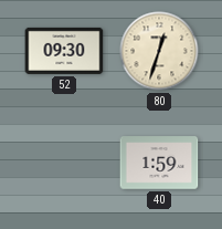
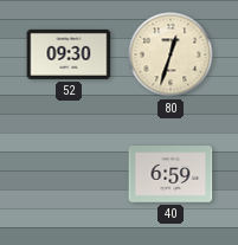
40: 1:59 -> 6:59 (171, 174)
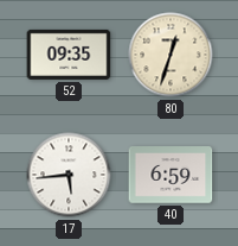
52: 09:30 -> 09:35 (69, 55)
17: none -> 5:44 (69, 175)
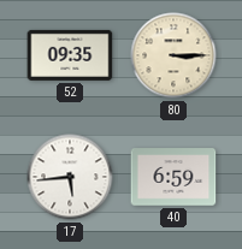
80: 12:33 -> 3:15 (173, 55)
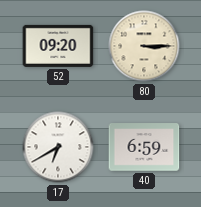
52: 09:35 -> 09:20 (58, 46)
17: 5:44 -> 6:40 (58, 147)
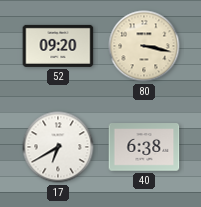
80: 3:15 -> 3:17 (144, 46)
40: 6:59 -> 6:38 (144, 147)
